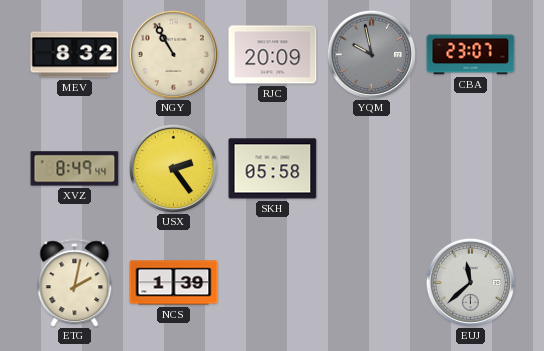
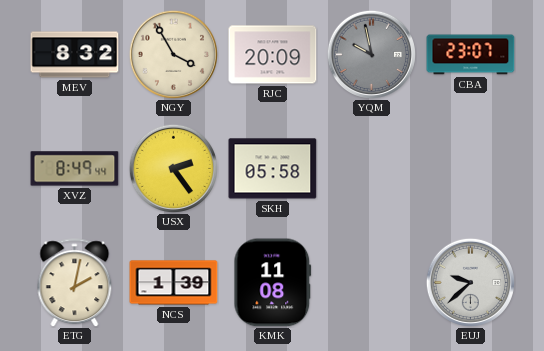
NGY: 10:55 -> 3:55 (173, 54)
KMK: none -> 11:08 (273, 283)
EUJ: 11:38 -> 9:38 (470, 282)
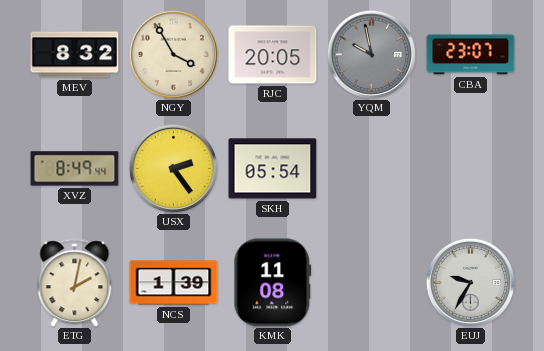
RJC: 20:09 -> 20:05 (273, 55)
SKH: 05:58 -> 05:54 (273, 169)
EUJ: 9:38 -> 9:35 (470, 282)
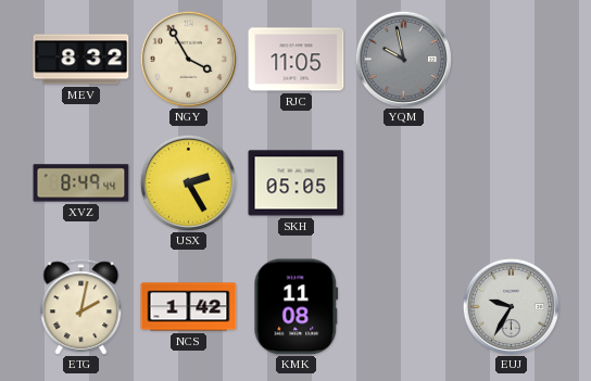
RJC: 20:05 -> 11:05 (297, 60)
CBA: 23:07 -> none (471, 55)
USX: 2:24 -> 2:25 (188, 182)
SKH: 05:54 -> 05:05 (297, 183)
NCS: 1:39 -> 1:42 (189, 307)
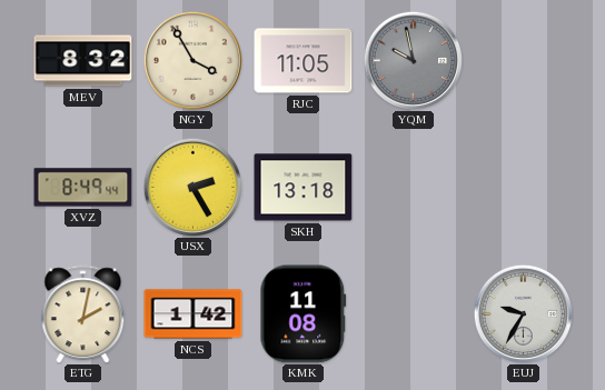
SKH: 05:05 -> 13:18 (304, 188)
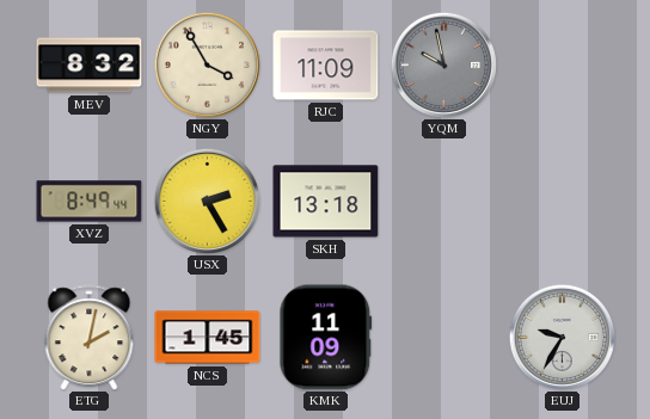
RJC: 11:05 -> 11:09 (326, 66)
NCS: 1:42 -> 1:45 (208, 338)
KMK: 11:08 -> 11:09 (326, 338)
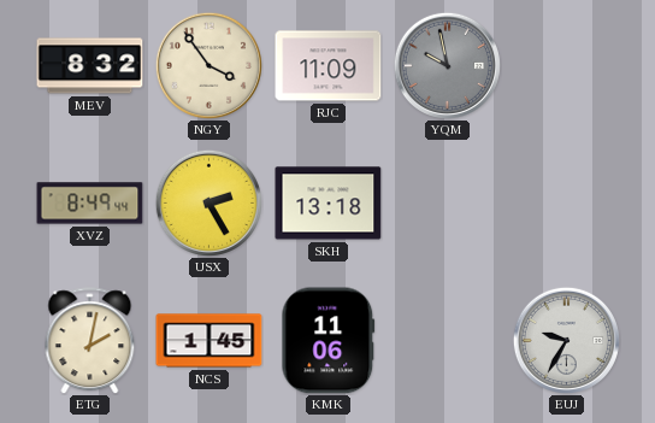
NGY: 3:55 -> 3:54 (208, 65)
KMK: 11:09 -> 11:06 (329, 341)
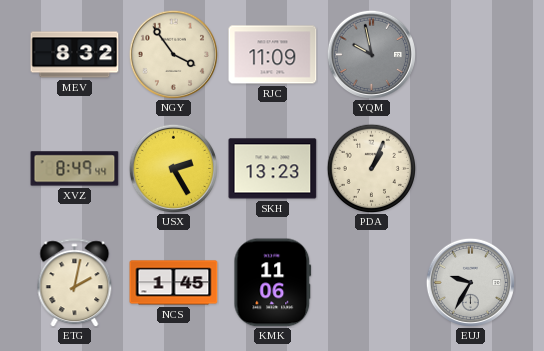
SKH: 13:18 -> 13:23 (273, 169)
PDA: none -> 1:04 (371, 168)
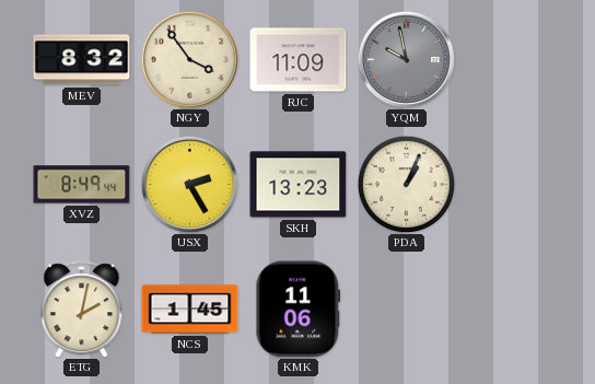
EUJ: 9:35 -> none (470, 282)
